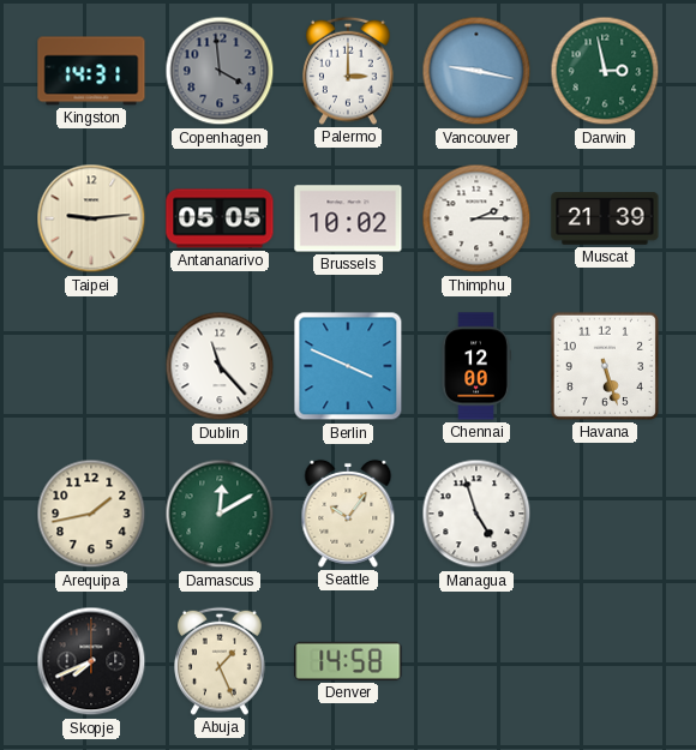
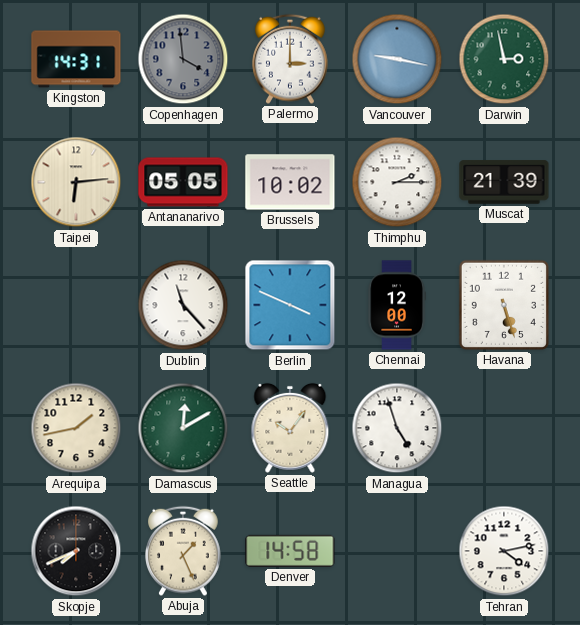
Taipei: 9:14 -> 6:14 (76, 182)
Tehran: none -> 4:13 (504, 551)
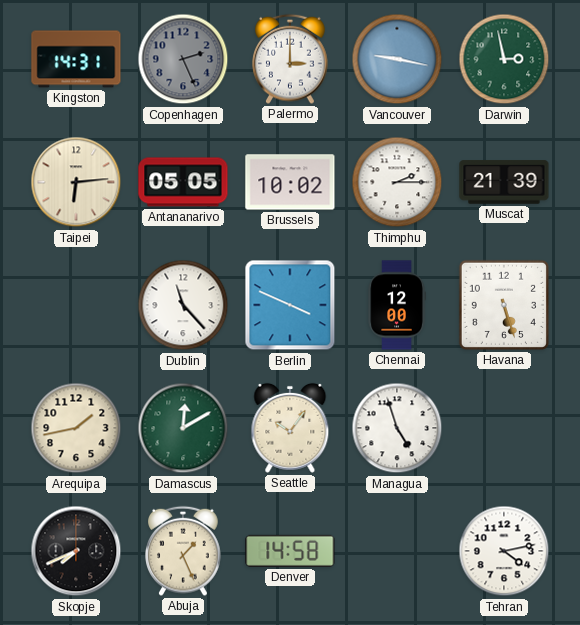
Copenhagen: 3:59 -> 2:26 (183, 59)
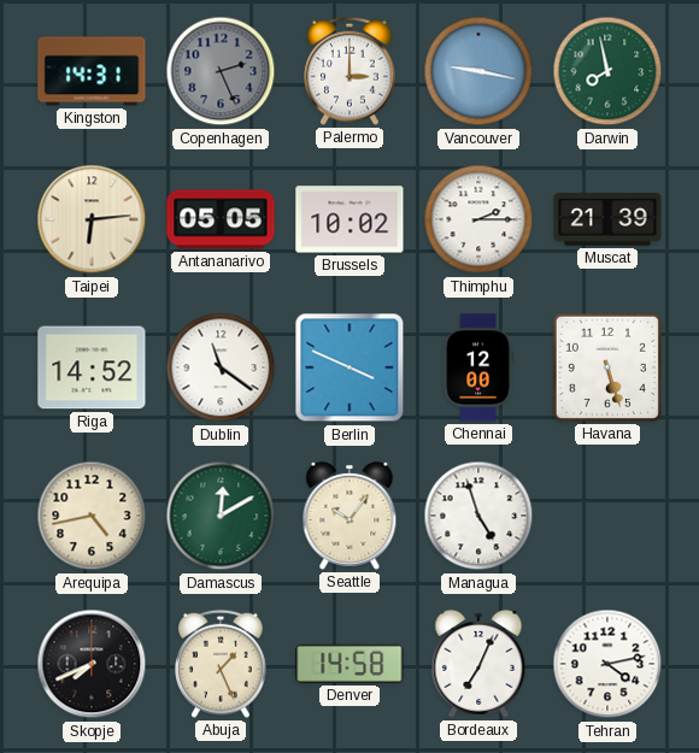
Darwin: 2:58 -> 7:58 (607, 71)
Riga: none -> 14:52 (92, 367)
Dublin: 11:23 -> 11:21 (221, 367)
Arequipa: 1:43 -> 4:43 (92, 516)
Bordeaux: none -> 7:04 (478, 664)
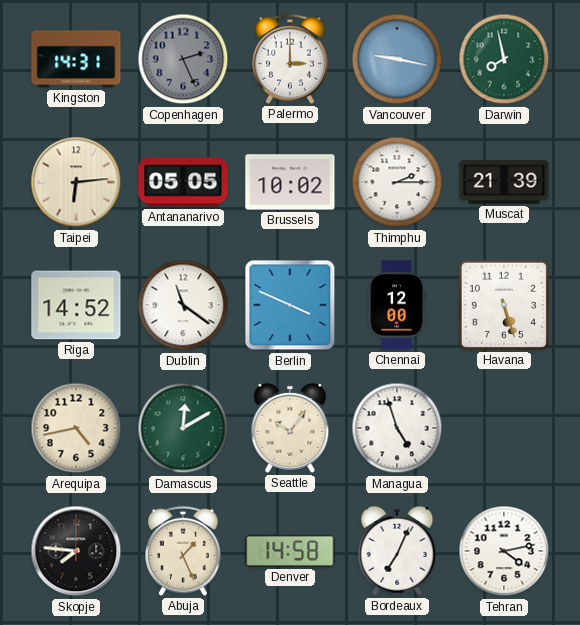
Skopje: 7:41 -> 7:46 (76, 551)
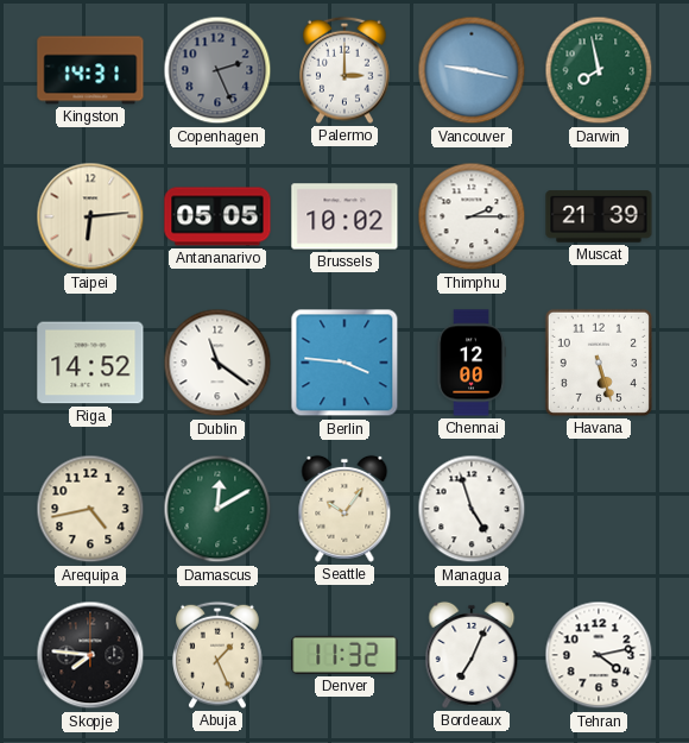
Berlin: 3:49 -> 3:46 (344, 363)
Denver: 14:58 -> 11:32 (344, 655)
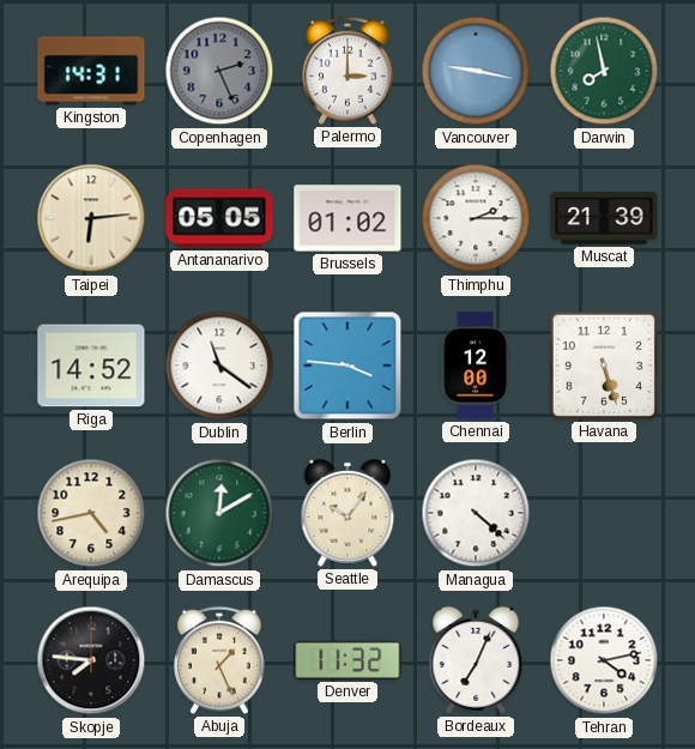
Brussels: 10:02 -> 01:02 (347, 218)
Managua: 4:57 -> 4:22 (476, 513)
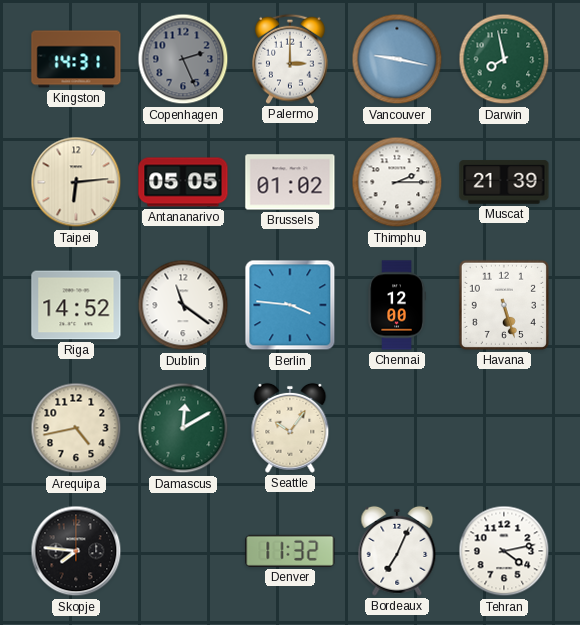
Managua: 4:22 -> none (476, 513)
Abuja: 1:26 -> none (219, 660)
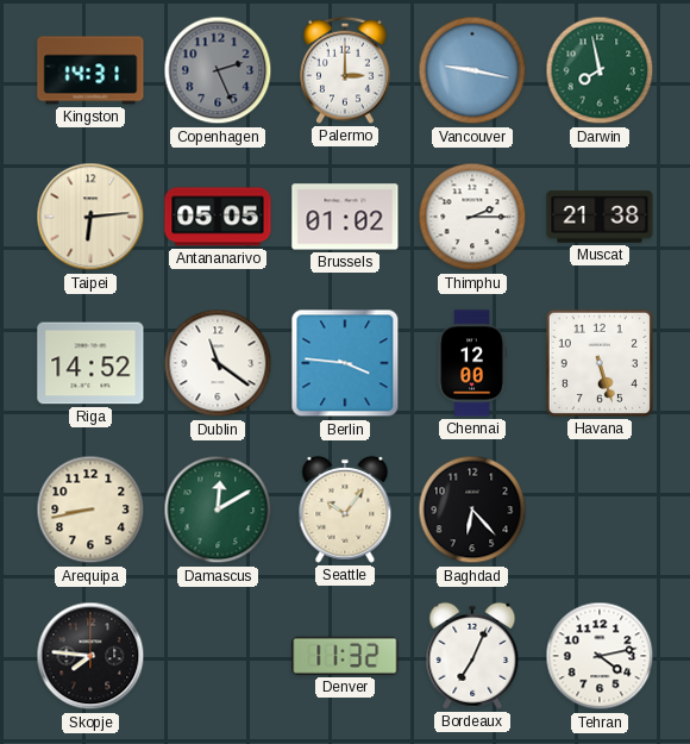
Muscat: 21:39 -> 21:38 (600, 217)
Arequipa: 4:43 -> 8:43 (90, 509)
Baghdad: none -> 6:23 (472, 509)
